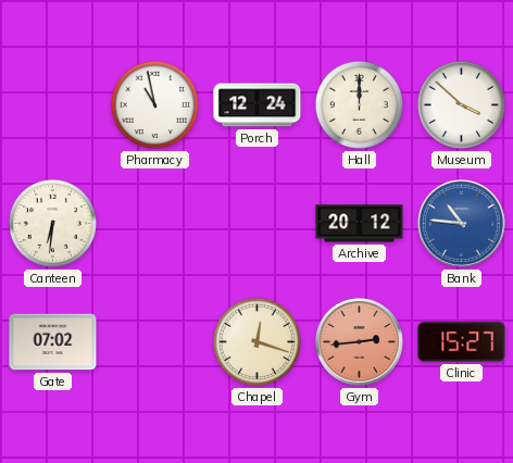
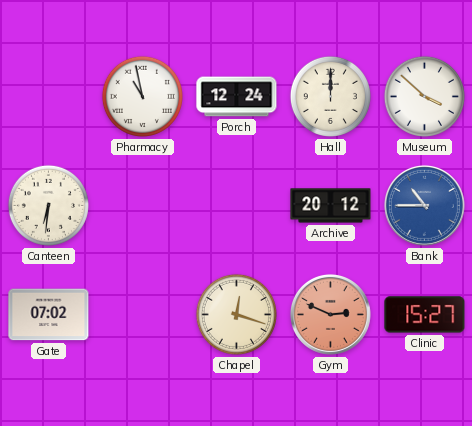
Bank: 10:46 -> 10:45 (424, 205)
Gym: 2:44 -> 2:49 (330, 314)
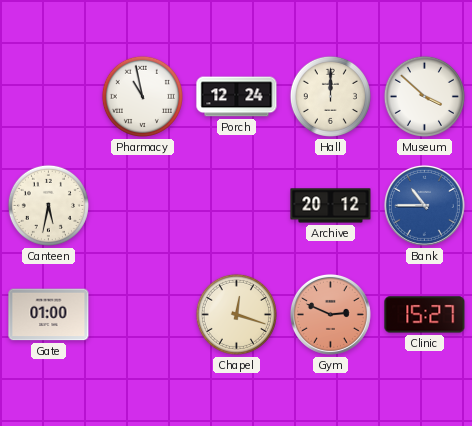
Canteen: 6:31 -> 5:32 (48, 205)
Gate: 07:02 -> 01:00 (49, 315)
